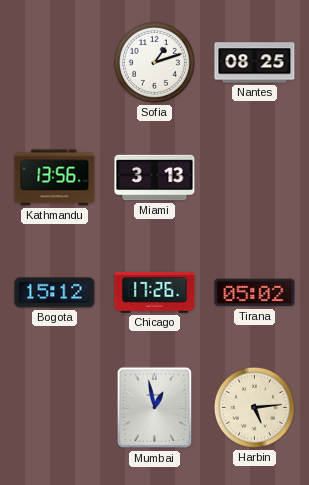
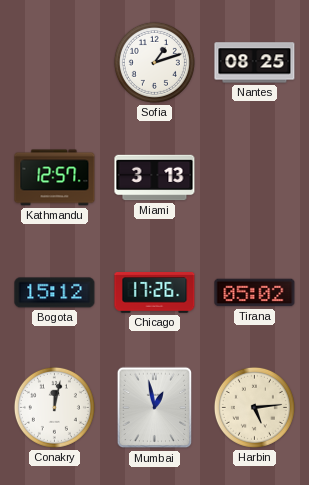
Kathmandu: 13:56 -> 12:57 (55, 178)
Conakry: none -> 12:02 (54, 407)
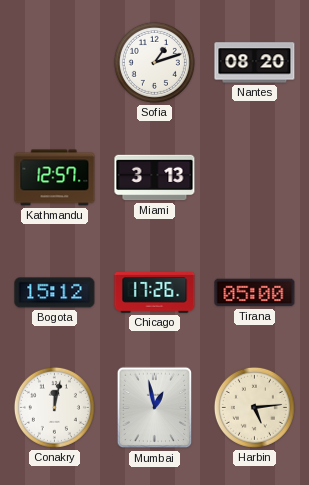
Nantes: 08:25 -> 08:20 (255, 63)
Tirana: 05:02 -> 05:00 (255, 293)
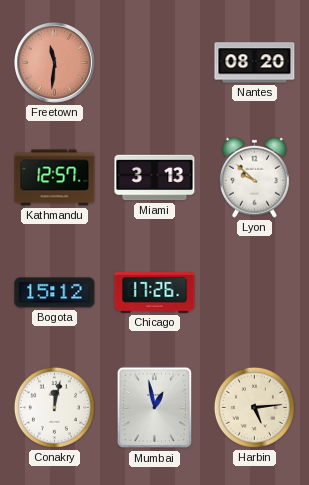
Freetown: none -> 11:31 (55, 63)
Sofia: 1:12 -> none (154, 62)
Lyon: none -> 9:52 (254, 177)
Tirana: 05:00 -> none (255, 293)
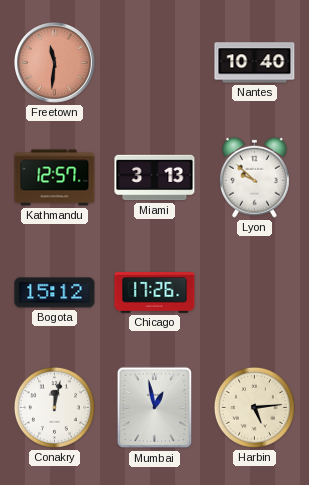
Nantes: 08:20 -> 10:40 (255, 63)
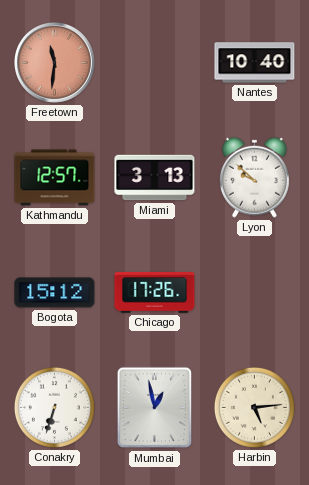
Conakry: 12:02 -> 6:33 (54, 407)
